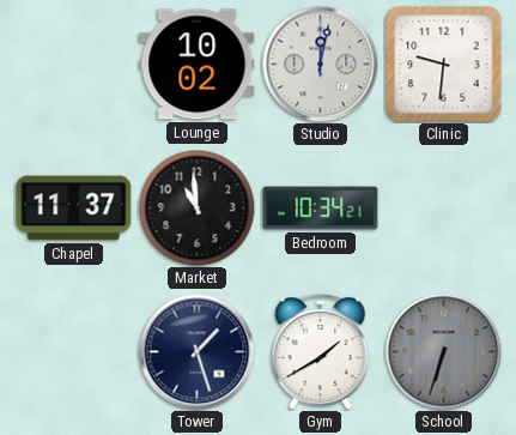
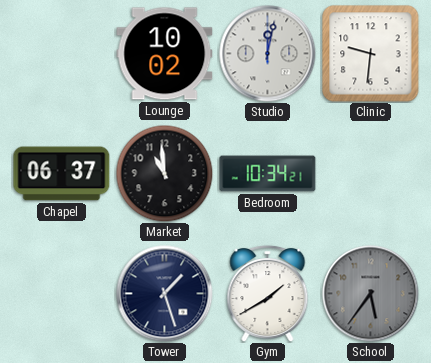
Chapel: 11:37 -> 06:37 (62, 174)
School: 6:33 -> 5:36 (371, 294)
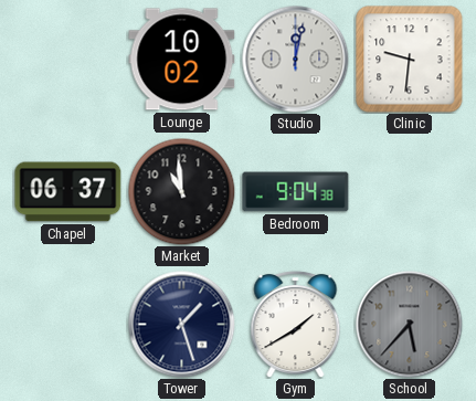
Bedroom: 10:34 -> 9:04 (296, 192)
School: 5:36 -> 5:37 (410, 325)
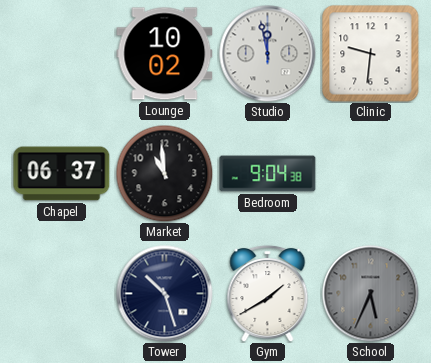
Studio: 12:02 -> 11:58 (268, 54)
Tower: 1:27 -> 10:27 (165, 294)
School: 5:37 -> 5:34 (371, 294)
